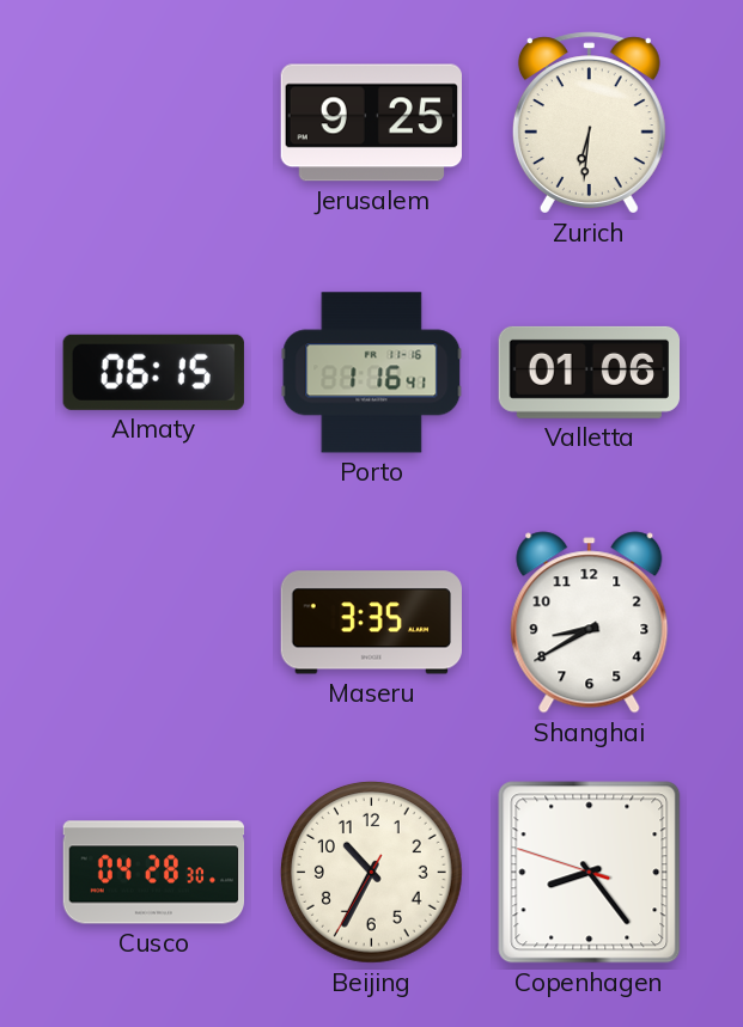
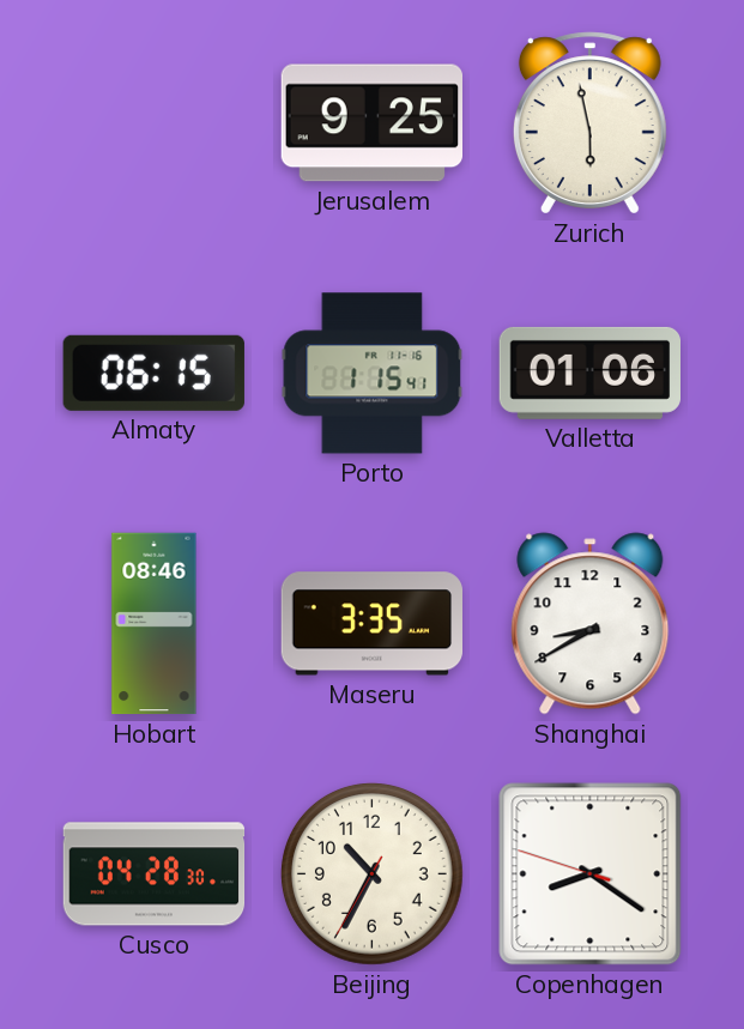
Zurich: 6:31 -> 5:58 (589, 123)
Porto: 1:16 -> 1:15 (373, 374)
Hobart: none -> 08:46 (155, 624)
Copenhagen: 8:23 -> 8:20 (591, 874)
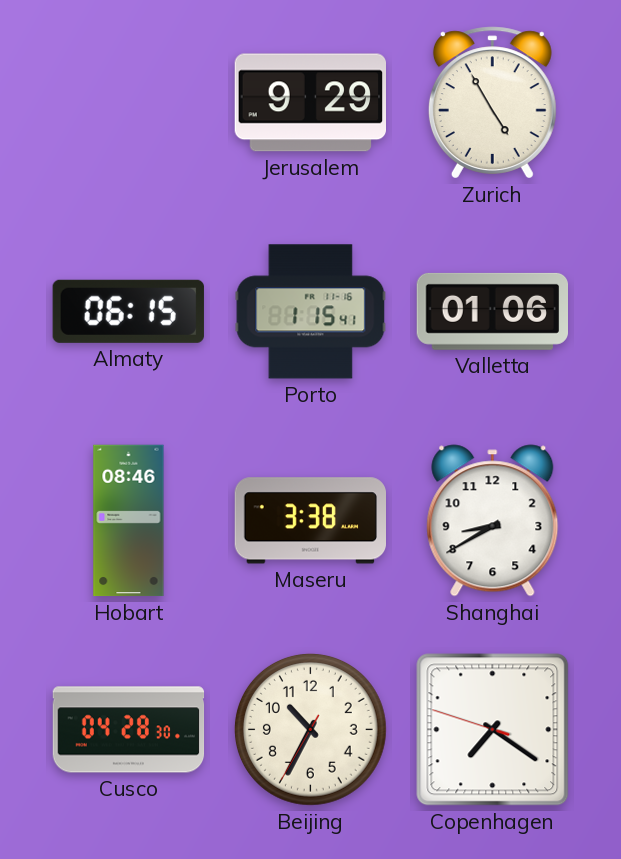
Jerusalem: 9:25 -> 9:29 (310, 103)
Zurich: 5:58 -> 4:55 (492, 103)
Maseru: 3:35 -> 3:38 (310, 521)
Copenhagen: 8:20 -> 7:20 (493, 730)
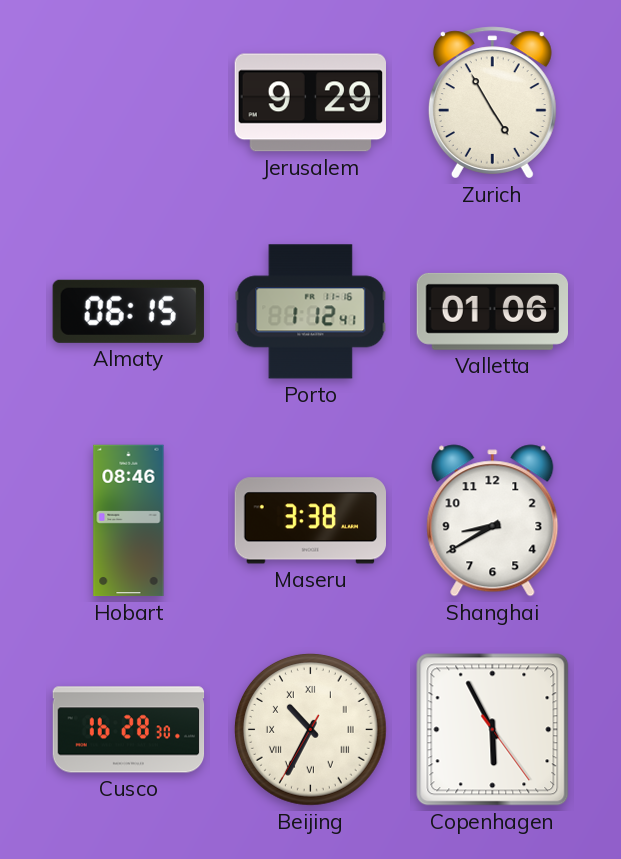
Porto: 1:15 -> 1:12 (311, 312)
Cusco: 04:28 -> 16:28 (129, 730)
Beijing numerals: Arabic -> Roman (310, 729)
Copenhagen: 7:20 -> 5:55 (493, 730)
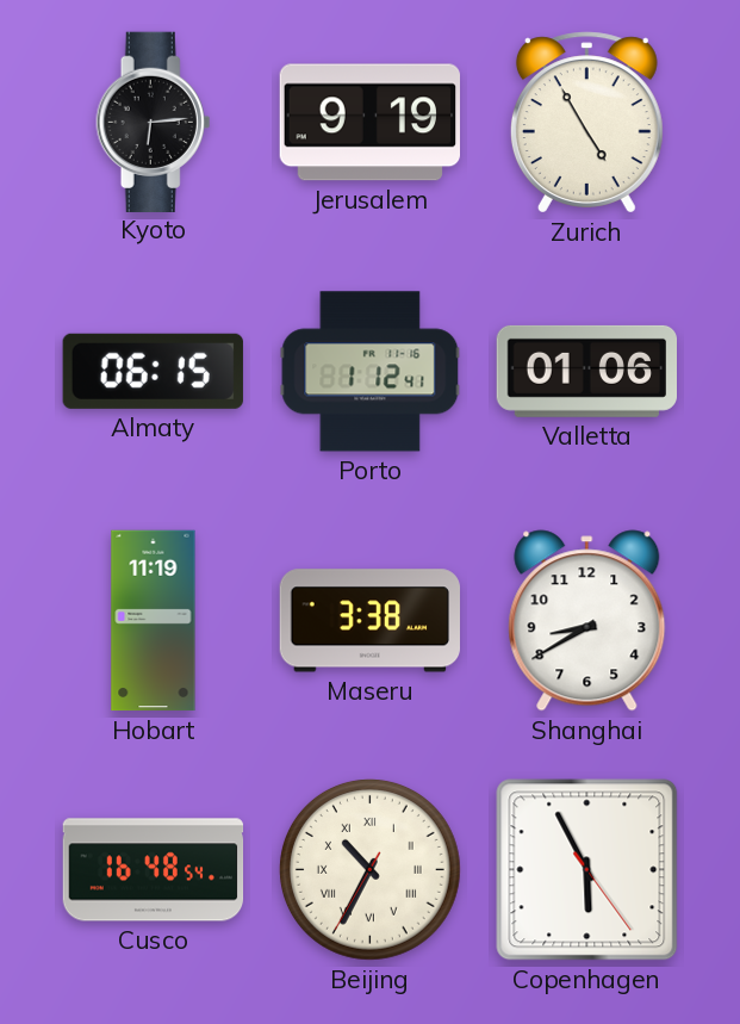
Kyoto: none -> 6:14 (154, 122)
Jerusalem: 9:29 -> 9:19 (369, 123)
Hobart: 08:46 -> 11:19 (154, 621)
Cusco: 16:28 -> 16:48 (154, 870)
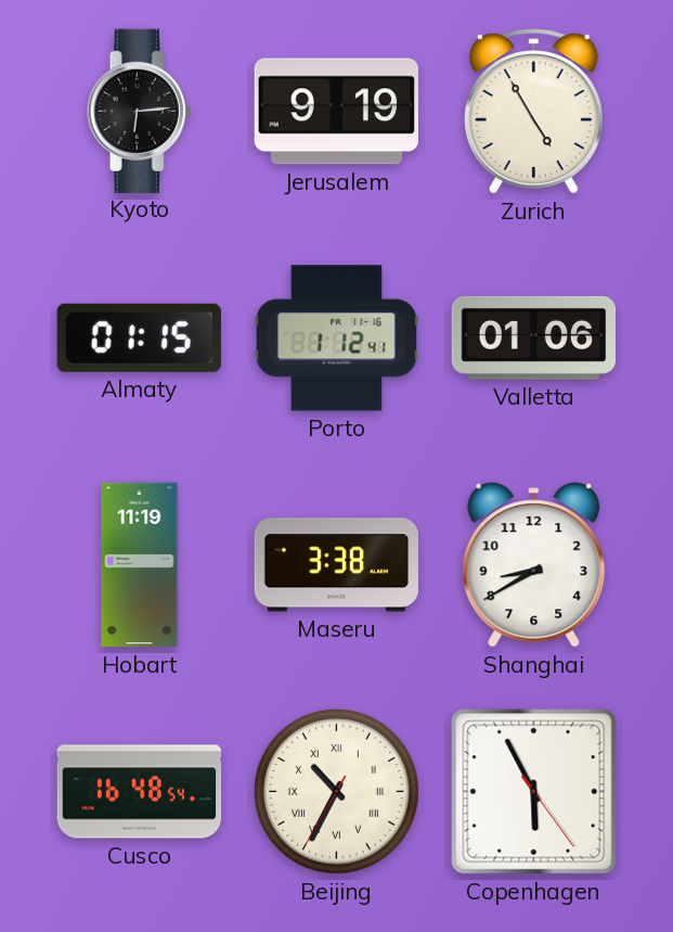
Almaty: 06:15 -> 01:15 (139, 337)
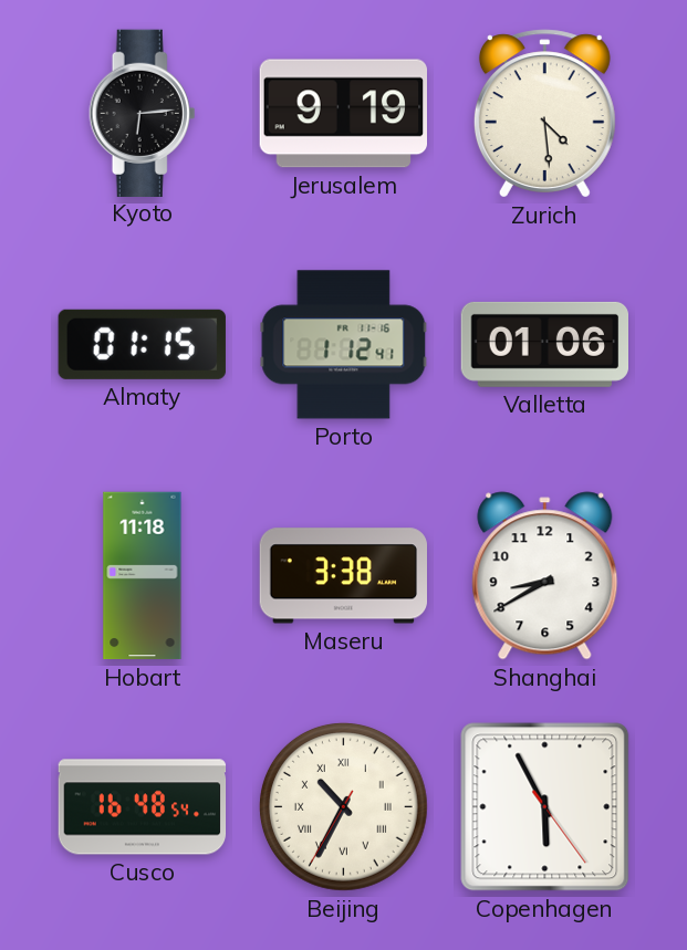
Zurich: 4:55 -> 4:29 (544, 114)
Hobart: 11:19 -> 11:18 (143, 576)
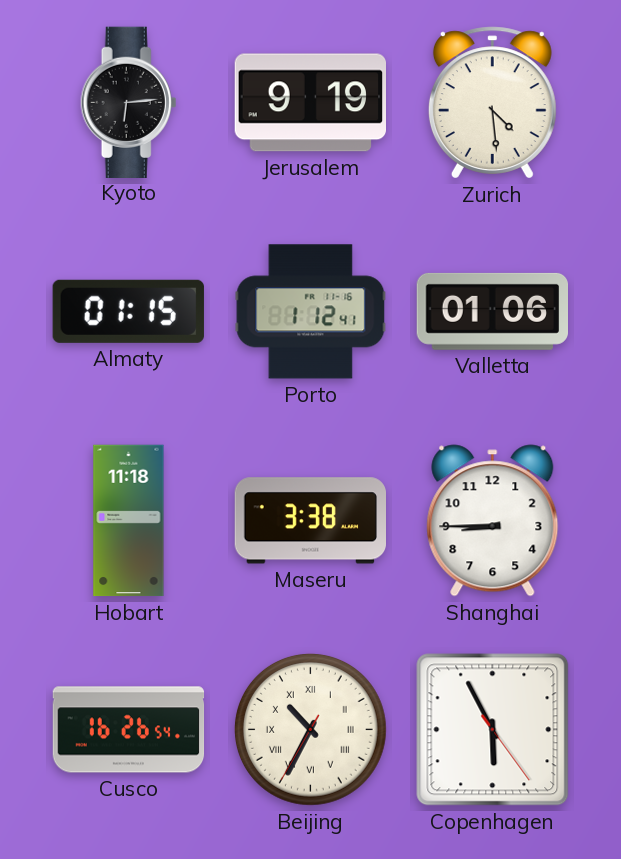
Shanghai: 8:40 -> 8:45 (493, 521)
Cusco: 16:48 -> 16:26 (129, 730)
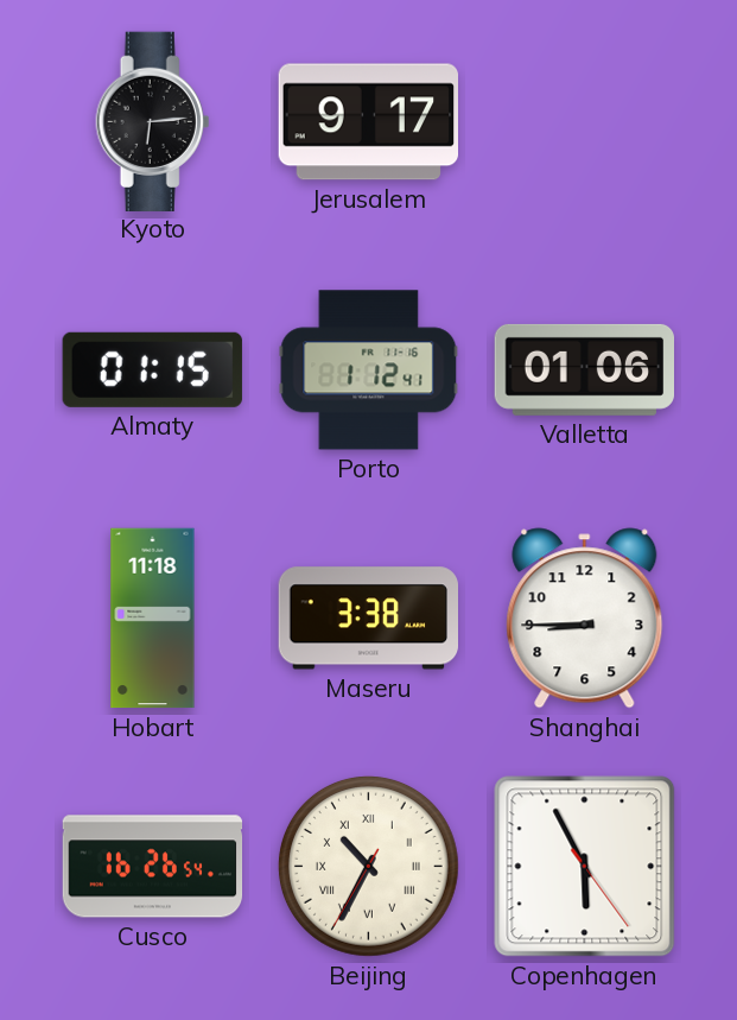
Jerusalem: 9:19 -> 9:17 (368, 122)
Zurich: 4:29 -> none (492, 103)
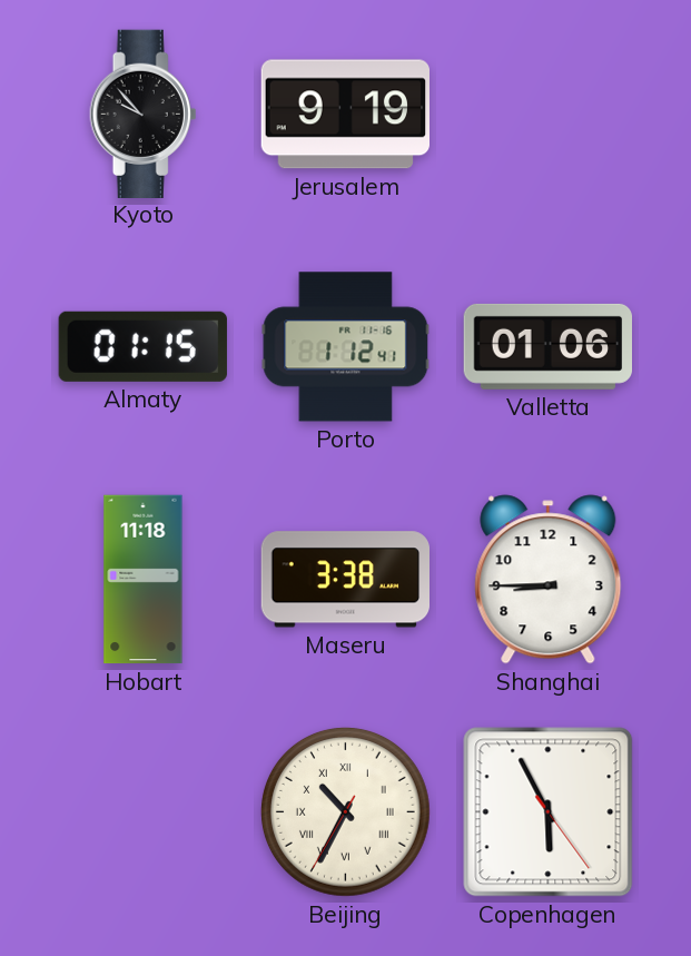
Kyoto: 6:14 -> 9:53 (144, 114)
Jerusalem: 9:17 -> 9:19 (345, 115)
Cusco: 16:26 -> none (153, 867)
